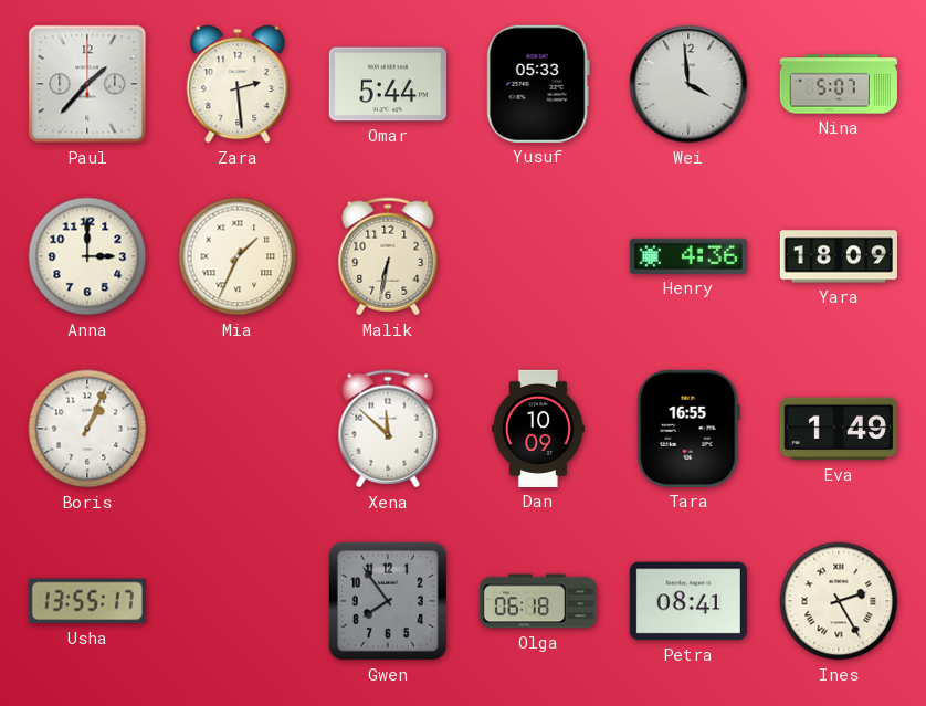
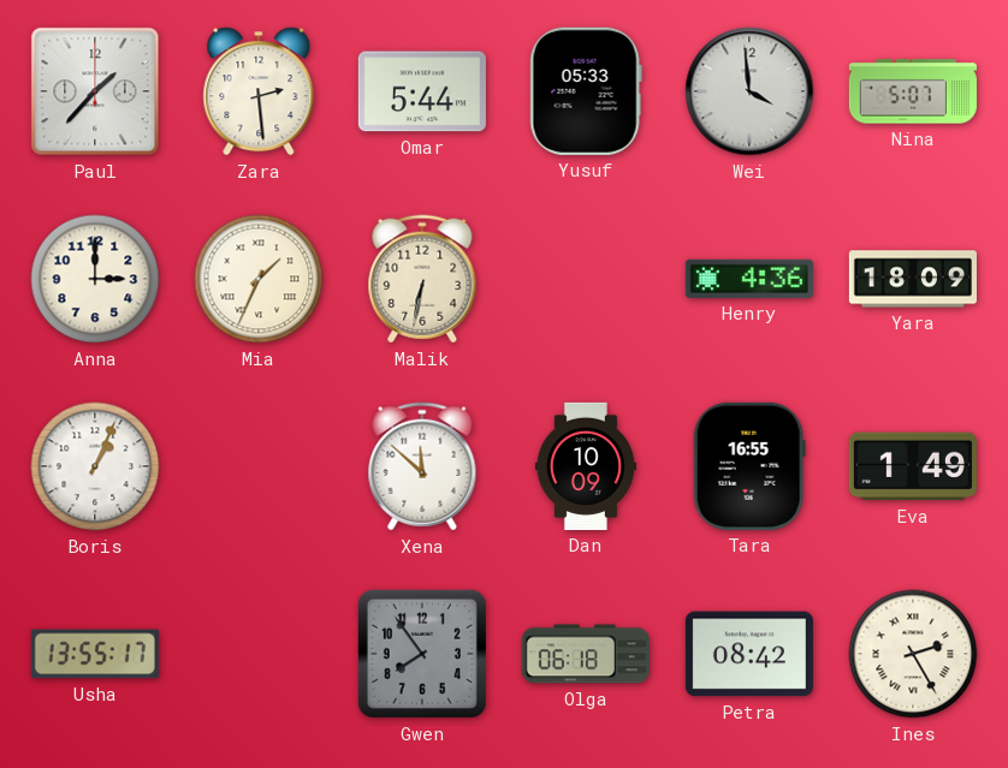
Petra: 08:41 -> 08:42 (749, 654)
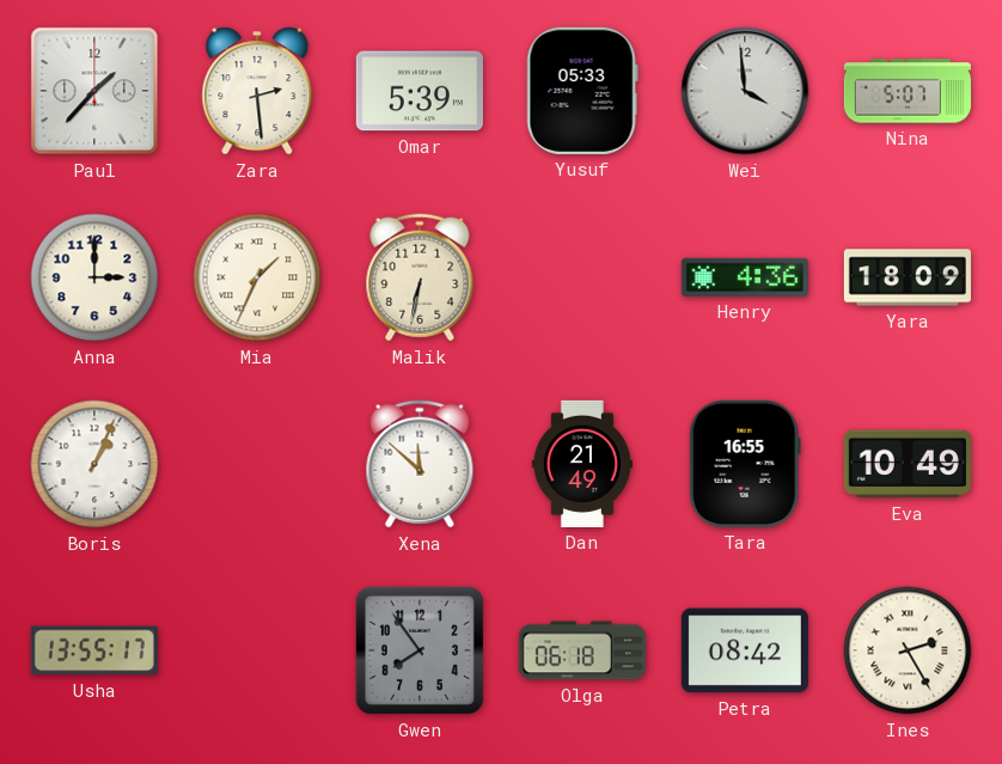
Omar: 5:44 -> 5:39 (420, 91)
Dan: 10:09 -> 21:49 (582, 464)
Eva: 1:49 -> 10:49 (908, 464)
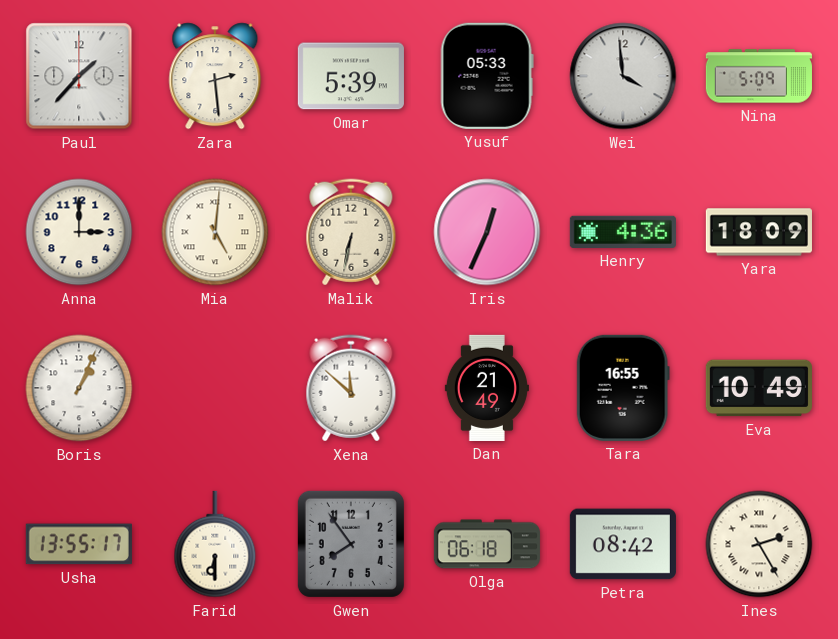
Nina: 5:07 -> 5:09 (759, 76)
Mia: 1:34 -> 5:01 (215, 232)
Iris: none -> 12:34 (487, 232)
Farid: none -> 6:30 (215, 544)
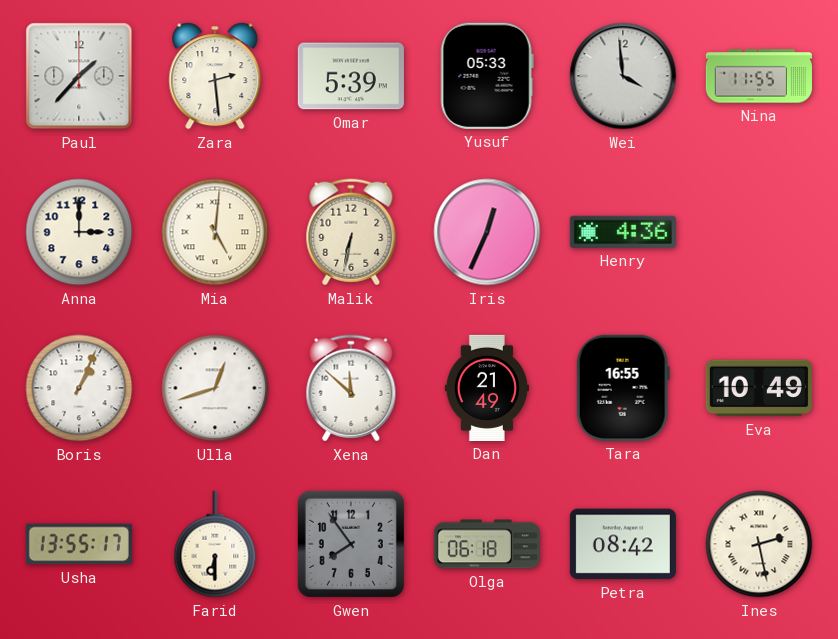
Nina: 5:09 -> 11:55 (759, 76)
Yara: 18:09 -> none (759, 232)
Ulla: none -> 12:42 (215, 388)
Ines: 2:25 -> 2:28 (759, 544)
